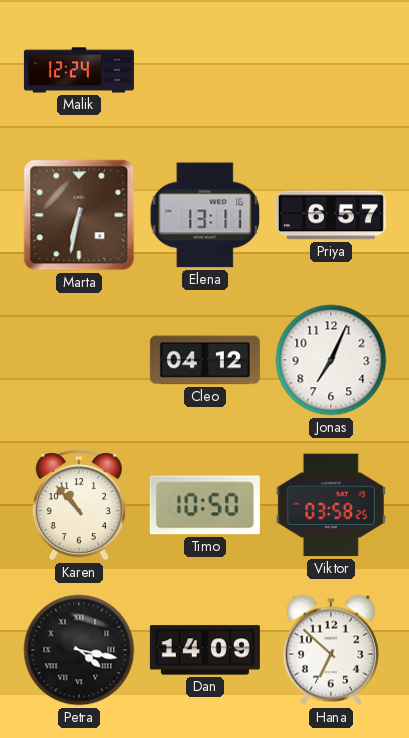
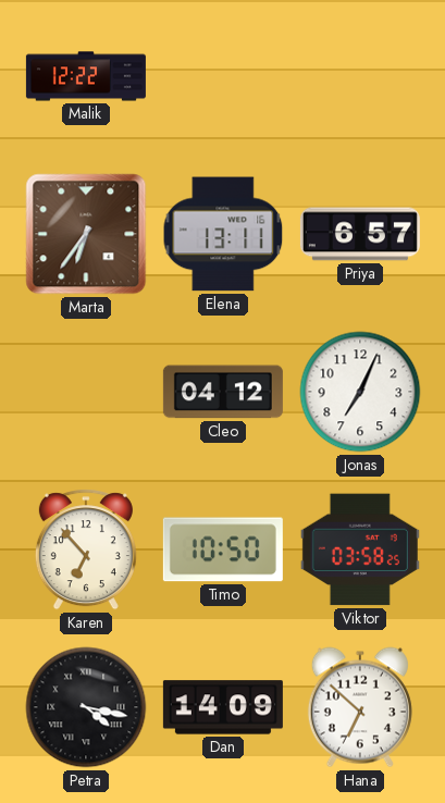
Malik: 12:24 -> 12:22 (86, 76)
Marta: 6:32 -> 6:36 (86, 234)
Karen: 10:53 -> 6:53 (86, 549)
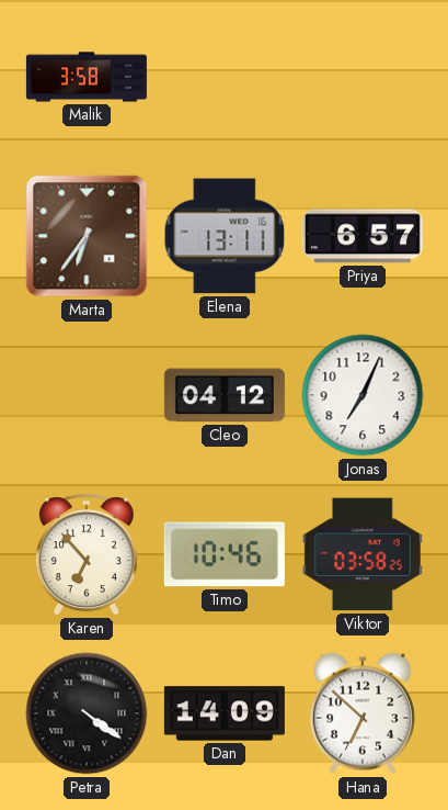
Malik: 12:22 -> 3:58 (87, 77)
Timo: 10:50 -> 10:46 (225, 554)
Petra: 4:17 -> 4:21 (87, 713)
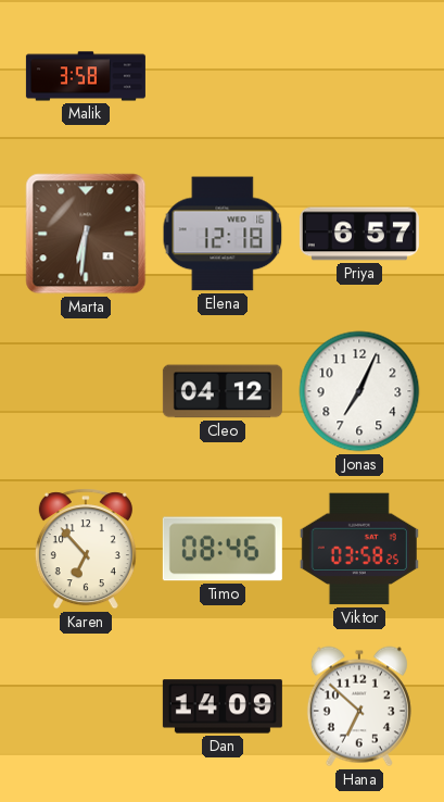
Marta: 6:36 -> 6:31 (86, 234)
Elena: 13:11 -> 12:18 (223, 234)
Timo: 10:46 -> 08:46 (223, 549)
Petra: 4:21 -> none (87, 713)
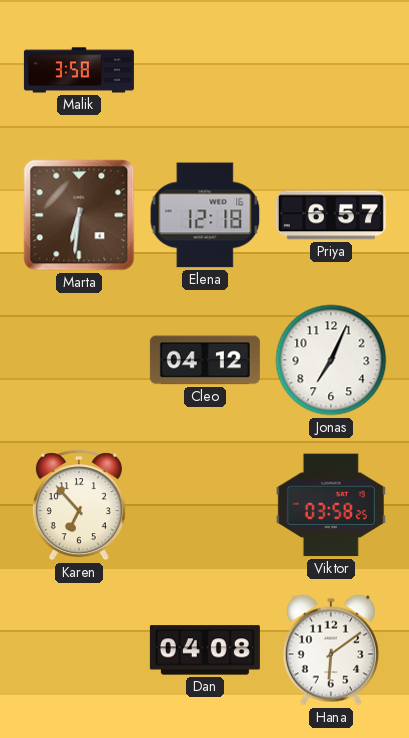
Timo: 08:46 -> none (223, 549)
Dan: 14:09 -> 04:08 (205, 650)
Hana: 6:52 -> 6:09 (331, 650)
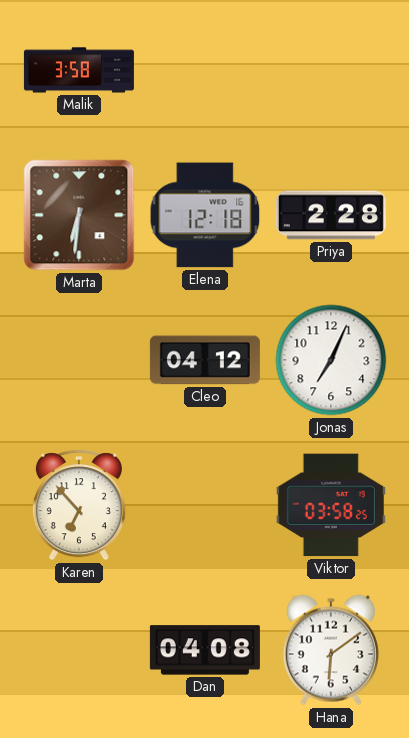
Priya: 6:57 -> 2:28 (331, 215)
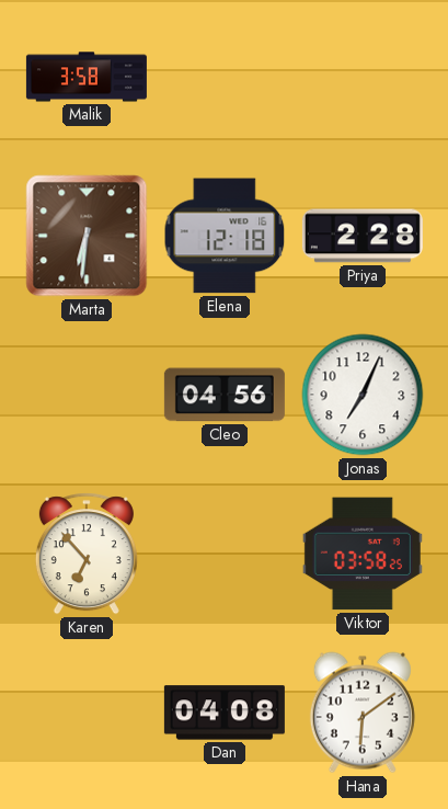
Cleo: 04:12 -> 04:56 (225, 395)
